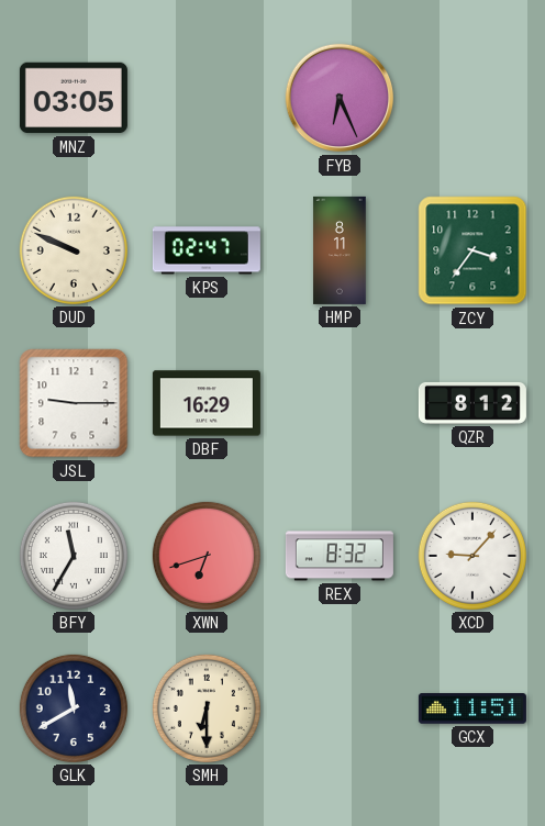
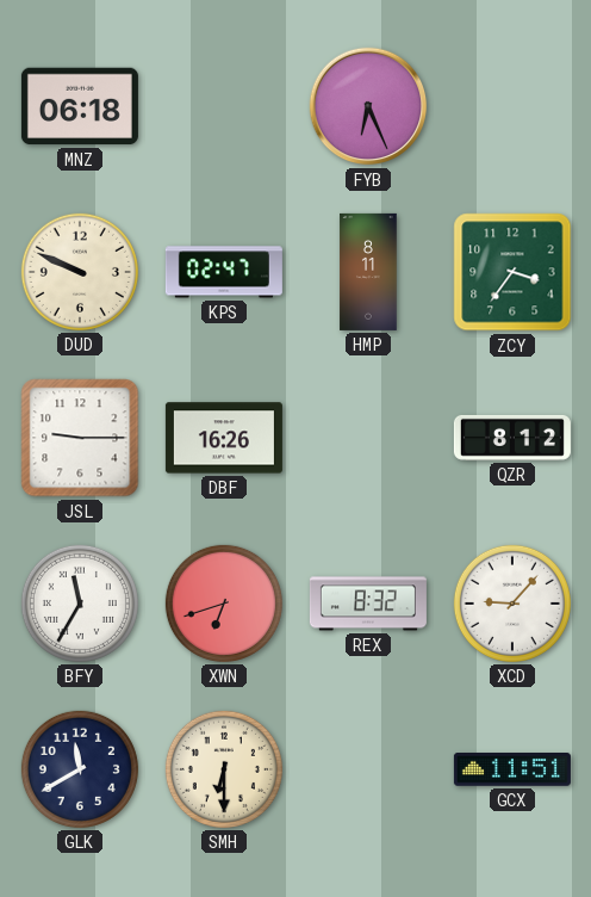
MNZ: 03:05 -> 06:18 (80, 106)
DBF: 16:29 -> 16:26 (224, 438)
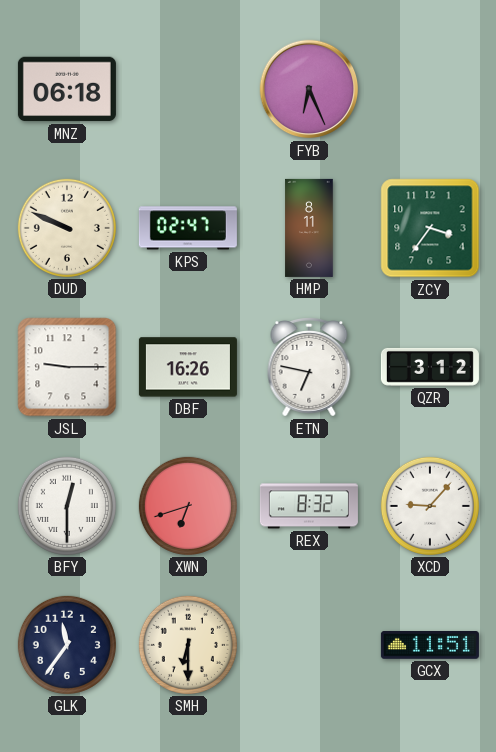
ETN: none -> 6:47 (309, 368)
QZR: 8:12 -> 3:12 (430, 367)
BFY: 11:35 -> 12:30 (67, 506)
GLK: 11:40 -> 11:36 (67, 645)
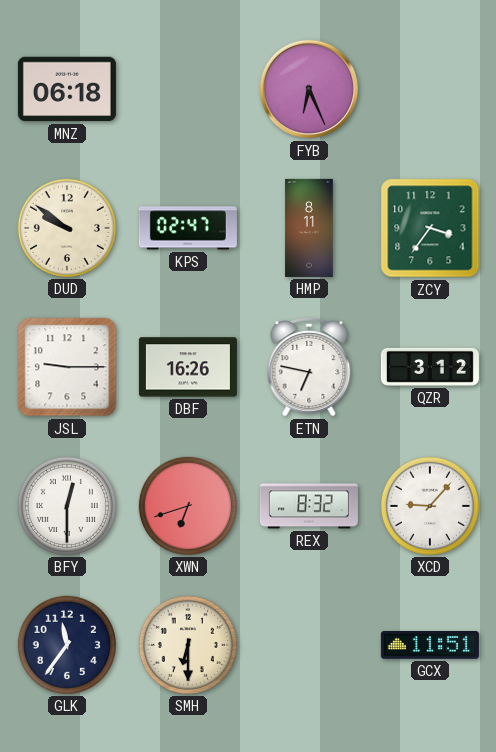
DUD: 9:49 -> 9:51 (67, 228)
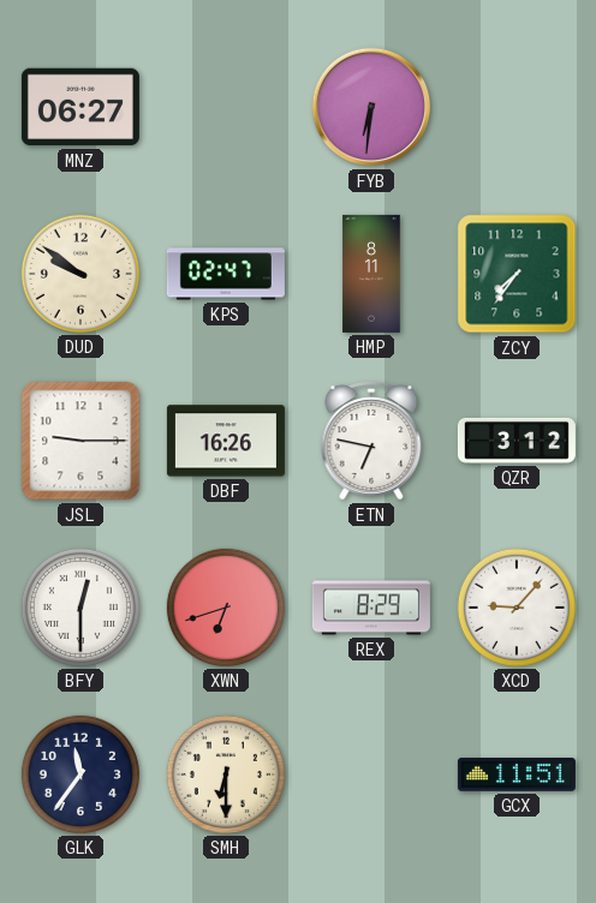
MNZ: 06:18 -> 06:27 (81, 107)
FYB: 6:26 -> 6:31 (371, 107)
ZCY: 3:36 -> 7:36 (517, 274)
REX: 8:32 -> 8:29 (371, 608)
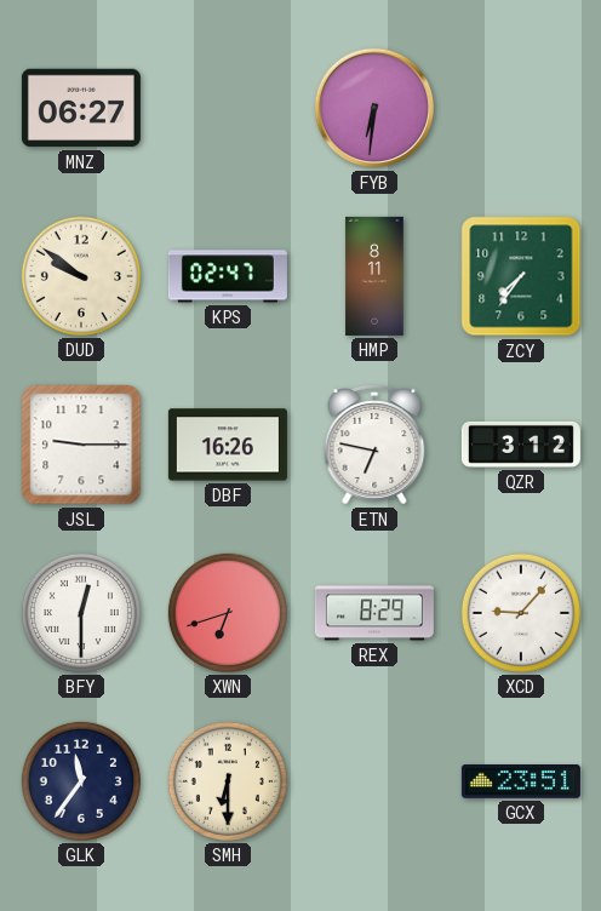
GCX: 11:51 -> 23:51 (521, 783)
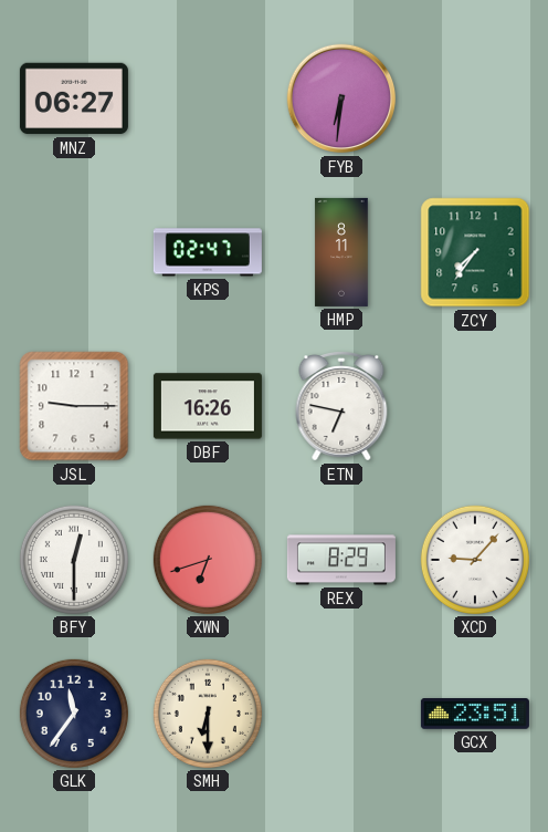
DUD: 9:51 -> none (81, 276)
QZR: 3:12 -> none (521, 445)
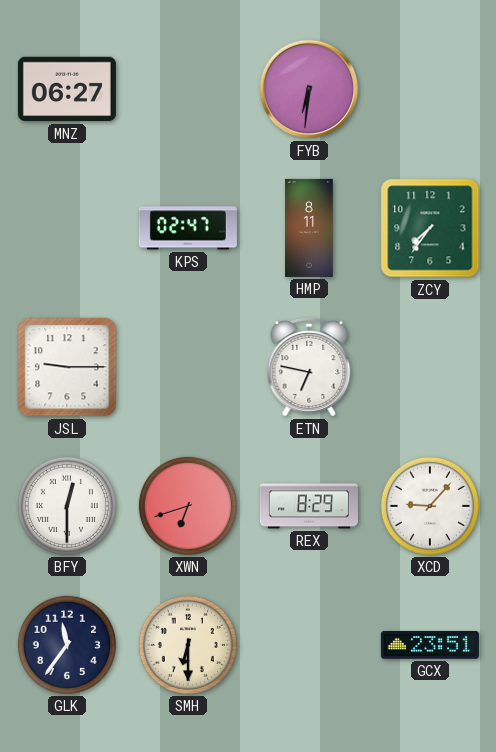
DBF: 16:26 -> none (208, 406)
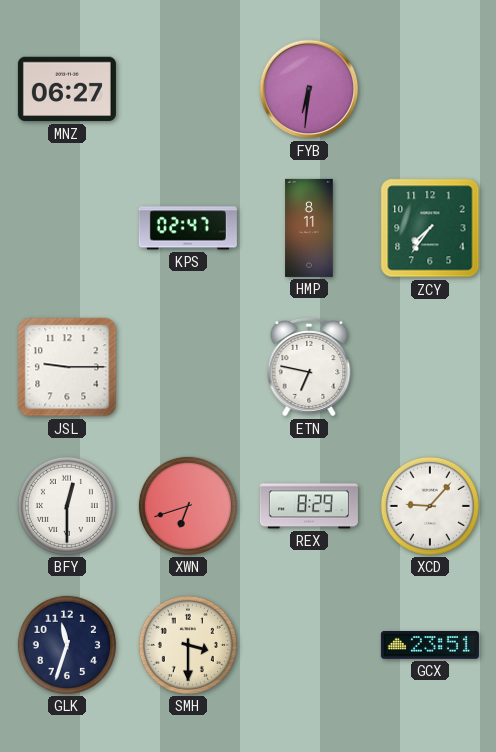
GLK: 11:36 -> 11:33 (67, 645)
SMH: 6:30 -> 3:30 (188, 645)
